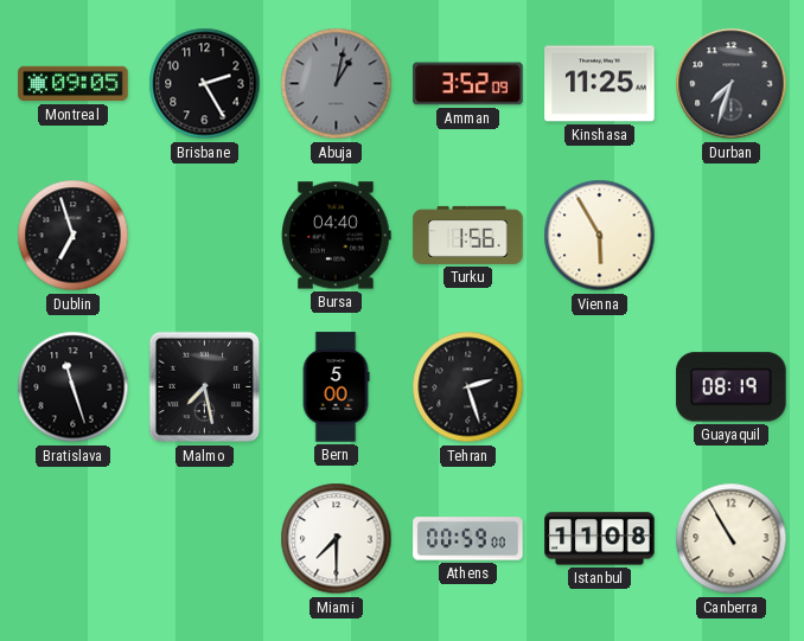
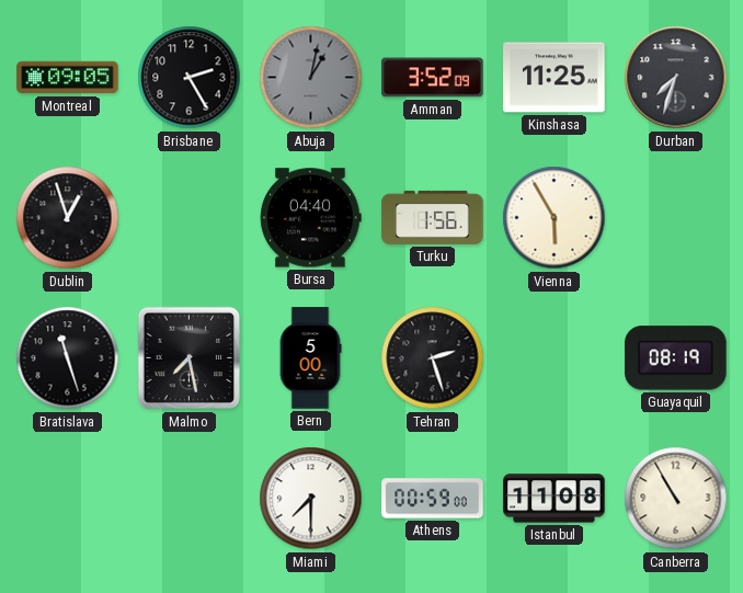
Dublin: 6:57 -> 12:57 (68, 218)
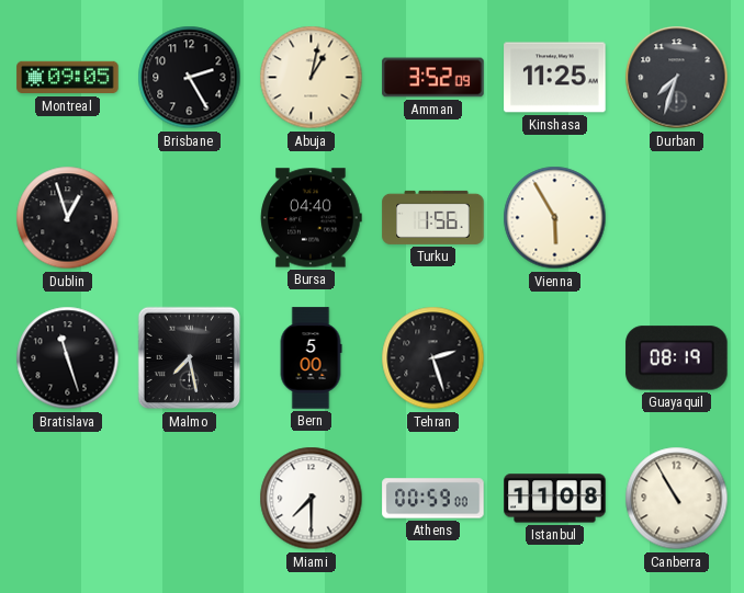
Abuja dial: grey -> cream (312, 78)
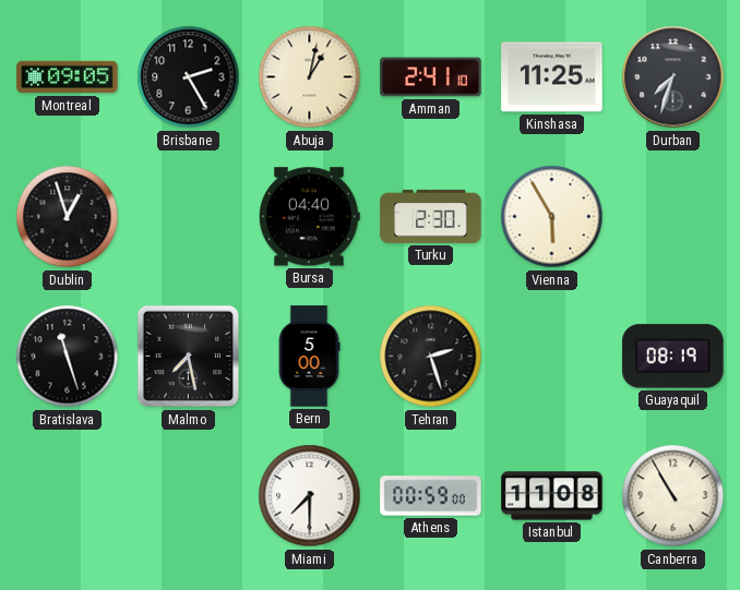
Amman: 3:52 -> 2:41 (431, 77)
Turku: 1:56 -> 2:30 (431, 216)
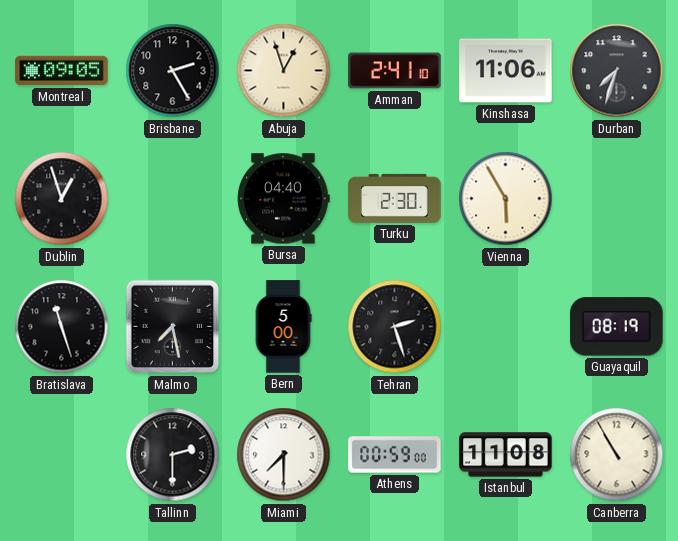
Abuja: 1:02 -> 12:57 (284, 71)
Kinshasa: 11:25 -> 11:06 (506, 71)
Tallinn: none -> 2:30 (173, 455)
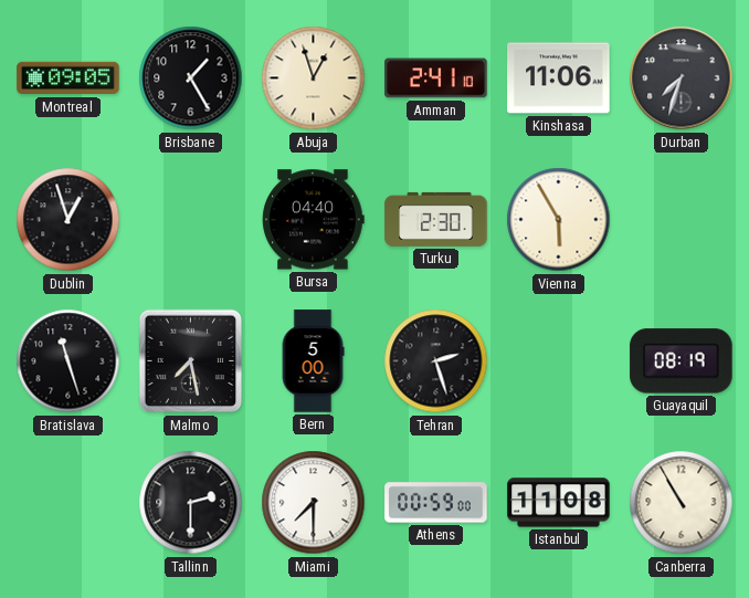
Brisbane: 2:25 -> 1:25 (191, 78)
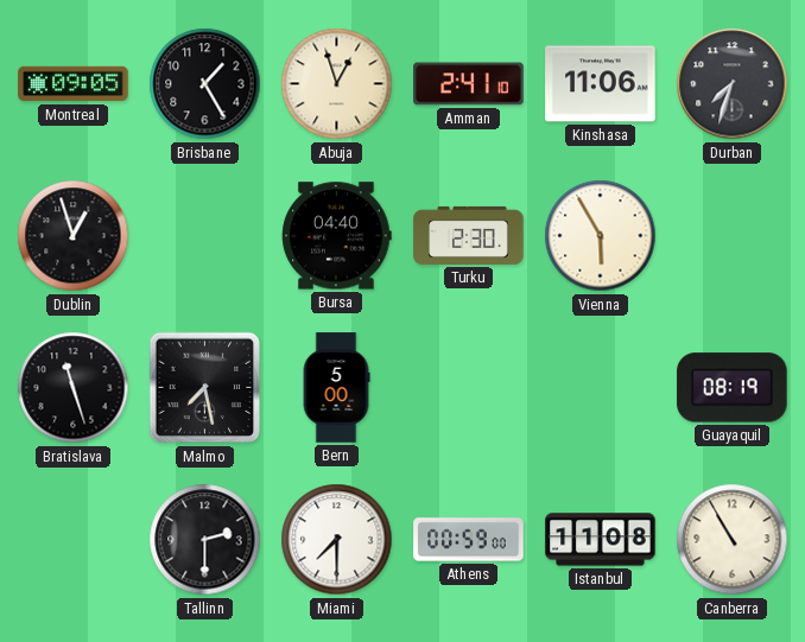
Tehran: 2:27 -> none (436, 361)
